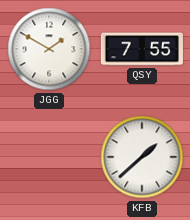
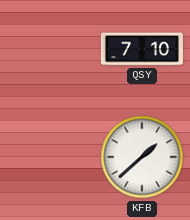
JGG: 1:50 -> none (49, 49)
QSY: 7:55 -> 7:10 (142, 49)
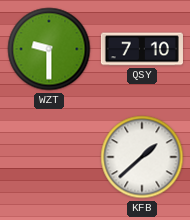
WZT: none -> 9:30 (49, 49)
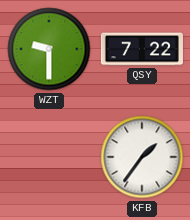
QSY: 7:10 -> 7:22 (142, 49)
KFB: 1:38 -> 1:36 (142, 157)
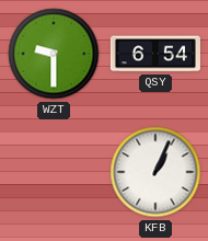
QSY: 7:22 -> 6:54 (155, 54)
KFB: 1:36 -> 1:04 (155, 172)
